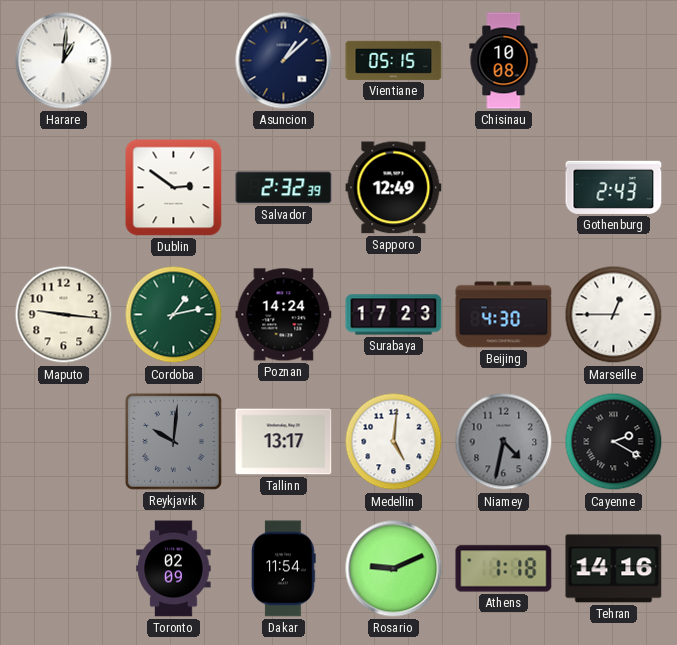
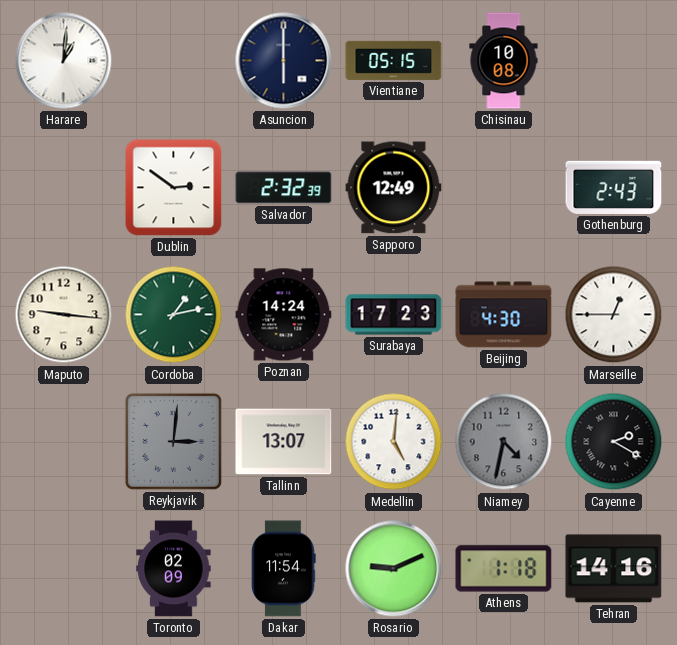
Asuncion: 1:08 -> 6:00 (284, 61)
Reykjavik: 10:01 -> 3:01 (173, 441)
Tallinn: 13:17 -> 13:07 (284, 442)
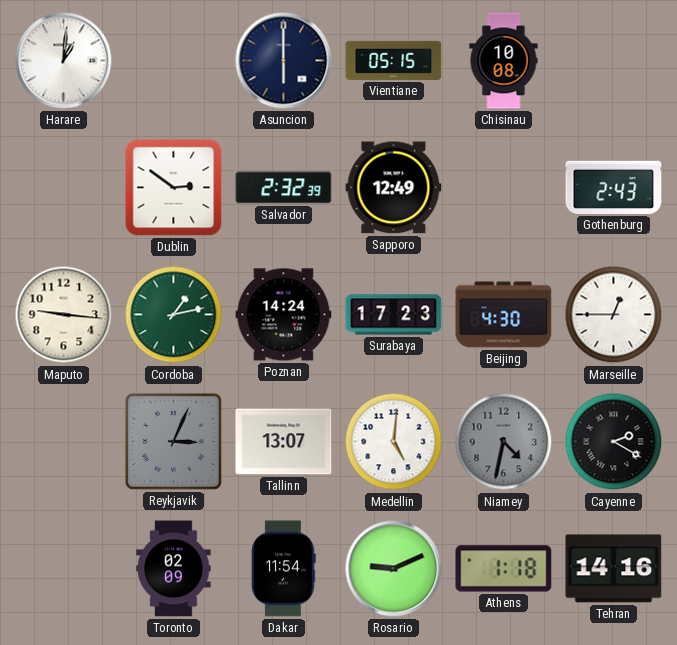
Reykjavik: 3:01 -> 3:04 (173, 441)
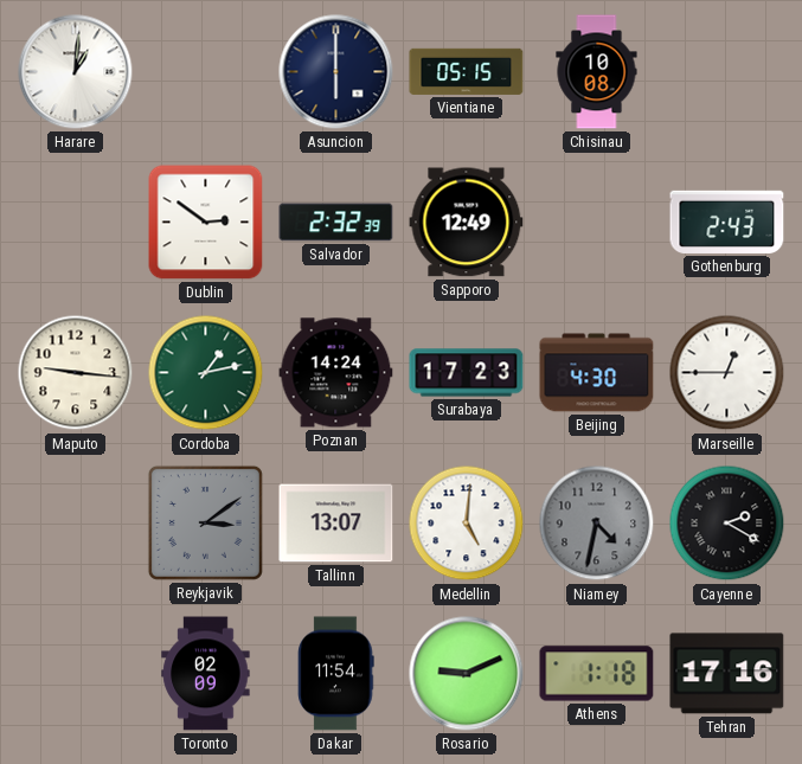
Reykjavik: 3:04 -> 3:09 (205, 522)
Tehran: 14:16 -> 17:16 (727, 674)
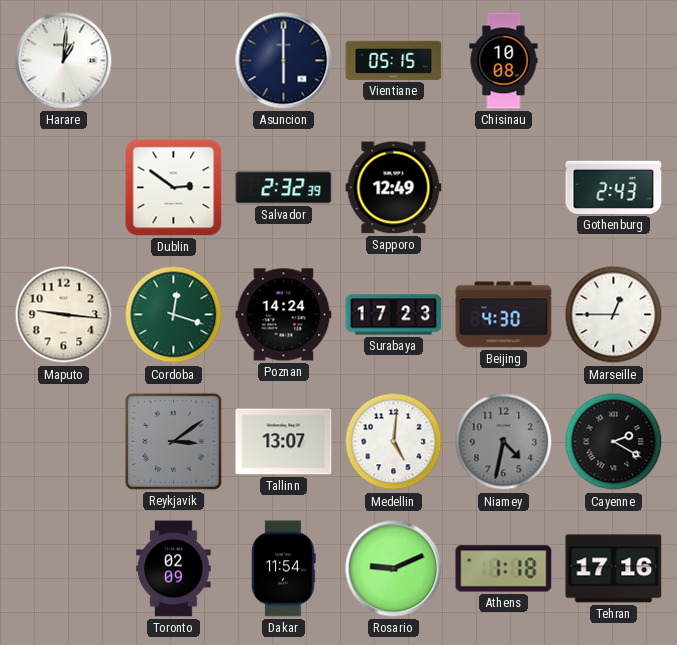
Cordoba: 1:13 -> 12:18 (174, 315)
